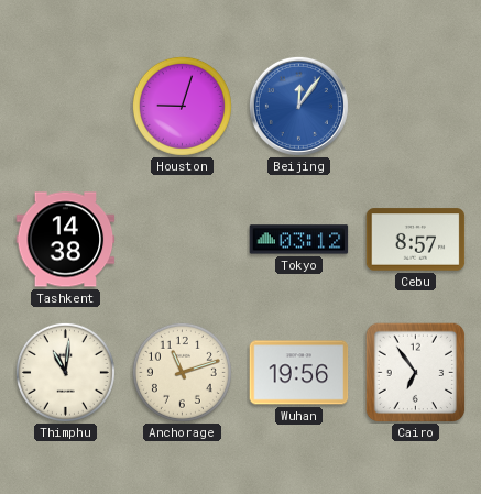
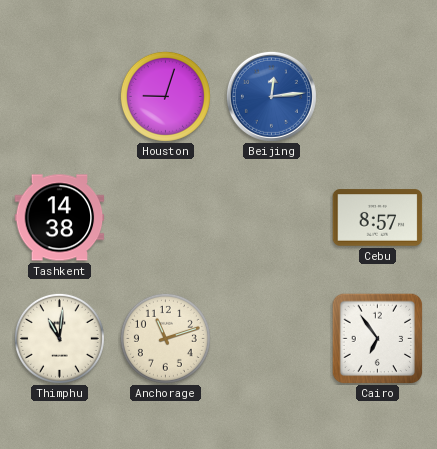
Beijing: 12:06 -> 12:14 (271, 96)
Tokyo: 03:12 -> none (299, 240)
Wuhan: 19:56 -> none (299, 373)
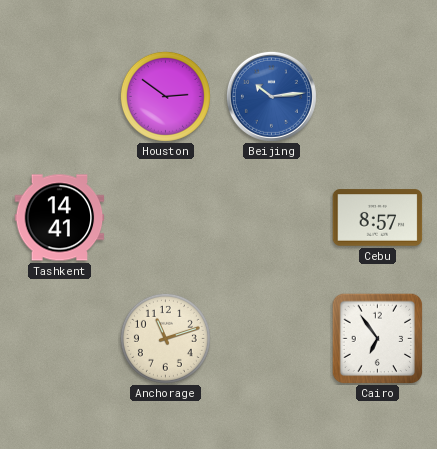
Houston: 9:03 -> 2:51 (165, 96)
Beijing: 12:14 -> 10:14 (271, 96)
Tashkent: 14:38 -> 14:41 (60, 218)
Thimphu: 11:01 -> none (59, 338)
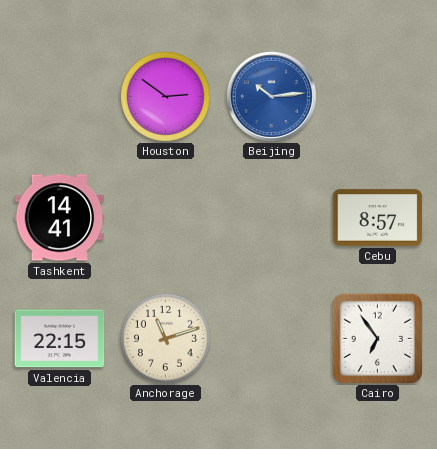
Valencia: none -> 22:15 (60, 339)
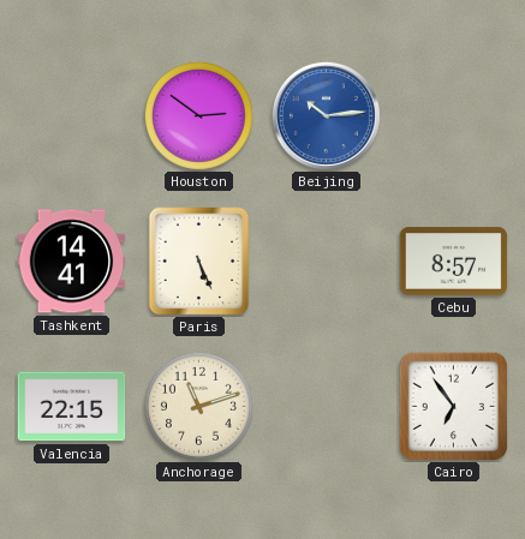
Paris: none -> 5:26 (199, 262)
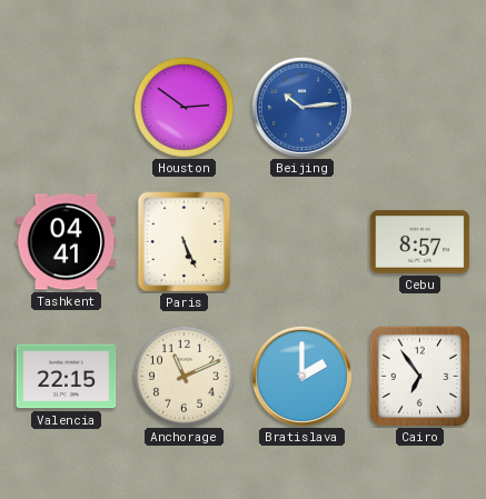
Tashkent: 14:41 -> 04:41 (67, 242)
Anchorage: 11:12 -> 11:11 (184, 376)
Bratislava: none -> 2:00 (301, 376)
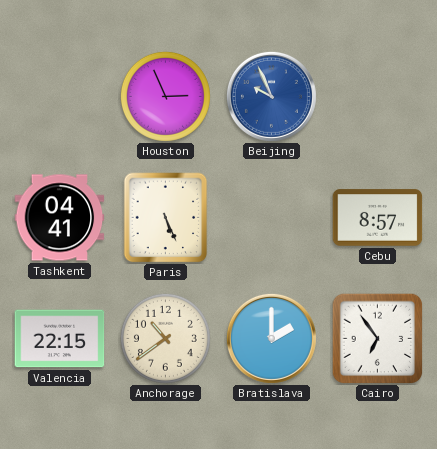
Houston: 2:51 -> 2:56 (165, 96)
Beijing: 10:14 -> 9:56 (271, 96)
Anchorage: 11:11 -> 10:39 (165, 338)
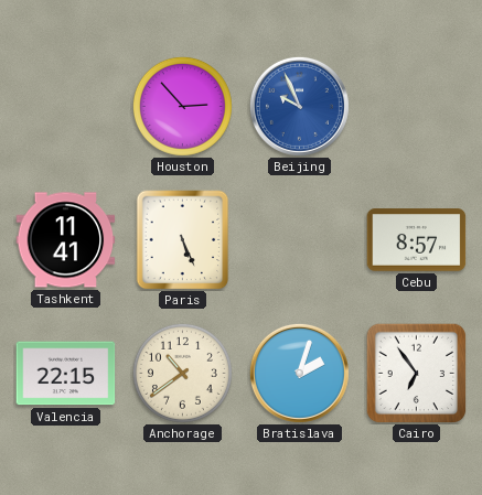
Houston: 2:56 -> 2:53 (182, 106)
Tashkent: 04:41 -> 11:41 (66, 240)
Bratislava: 2:00 -> 2:03 (299, 373)
